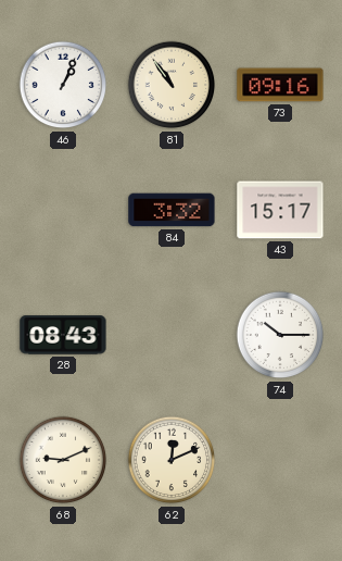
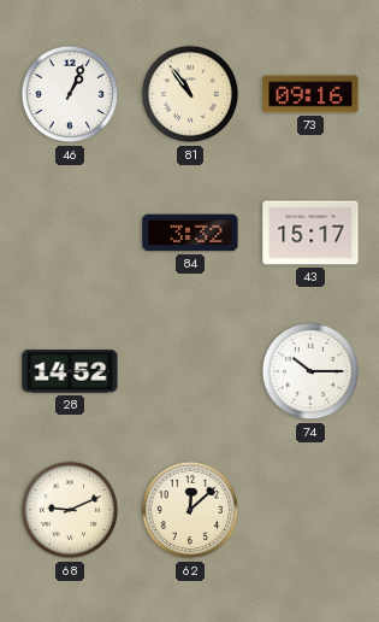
28: 08:43 -> 14:52 (70, 371)
62: 12:11 -> 12:08 (190, 510)
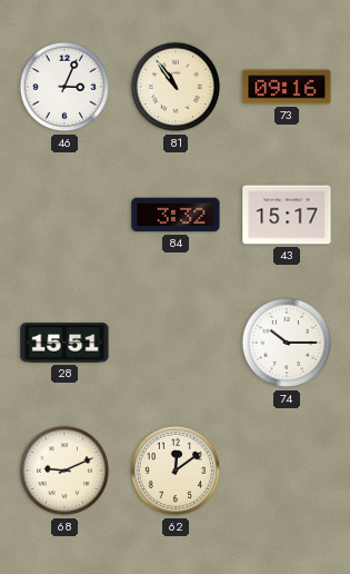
46: 1:04 -> 3:04 (64, 87)
28: 14:52 -> 15:51 (64, 343)
62: 12:08 -> 12:09 (176, 471)
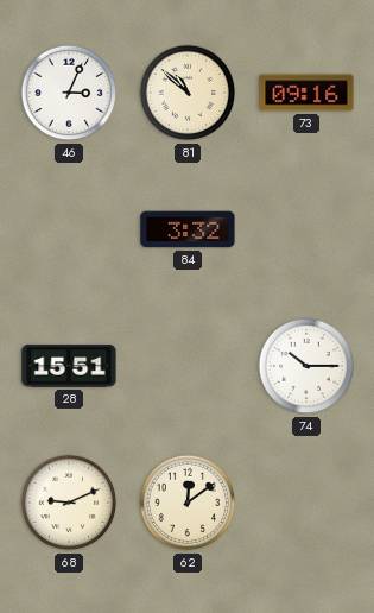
81: 10:54 -> 10:52 (188, 93)
43: 15:17 -> none (287, 215)
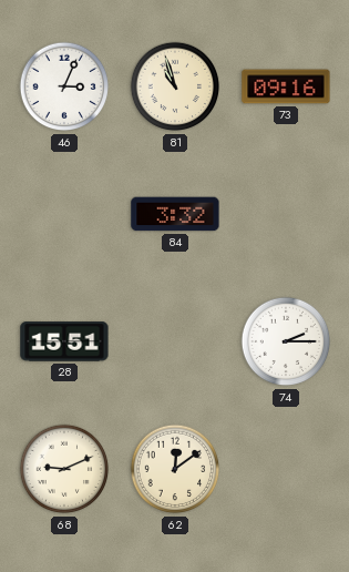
81: 10:52 -> 10:57 (175, 86)
74: 10:15 -> 2:15 (286, 341)
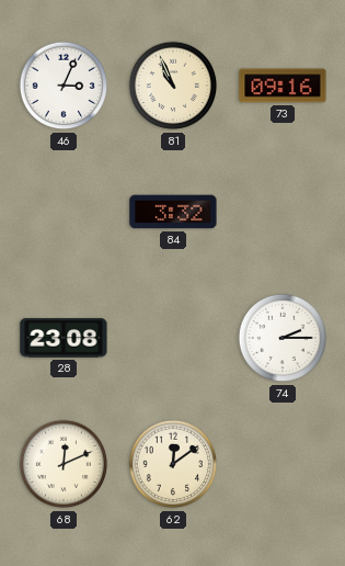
81: 10:57 -> 10:56 (173, 86)
28: 15:51 -> 23:08 (64, 338)
68: 9:11 -> 12:11 (64, 464)
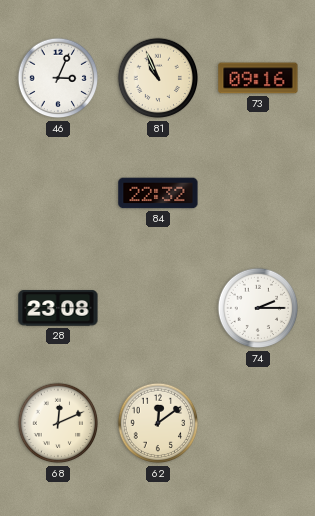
84: 3:32 -> 22:32 (158, 193)
